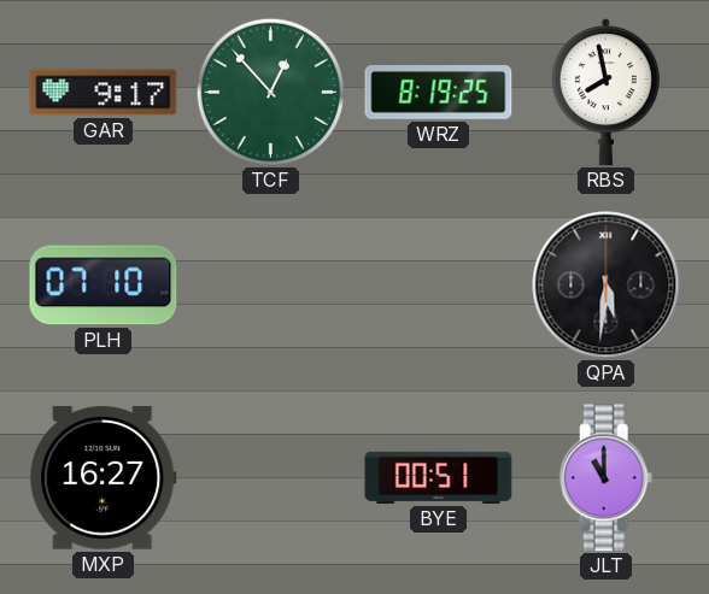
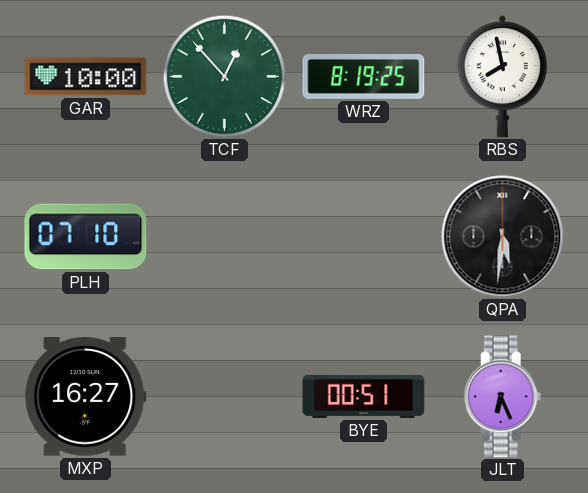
GAR: 9:17 -> 10:00 (86, 77)
JLT: 11:00 -> 6:26 (503, 397)
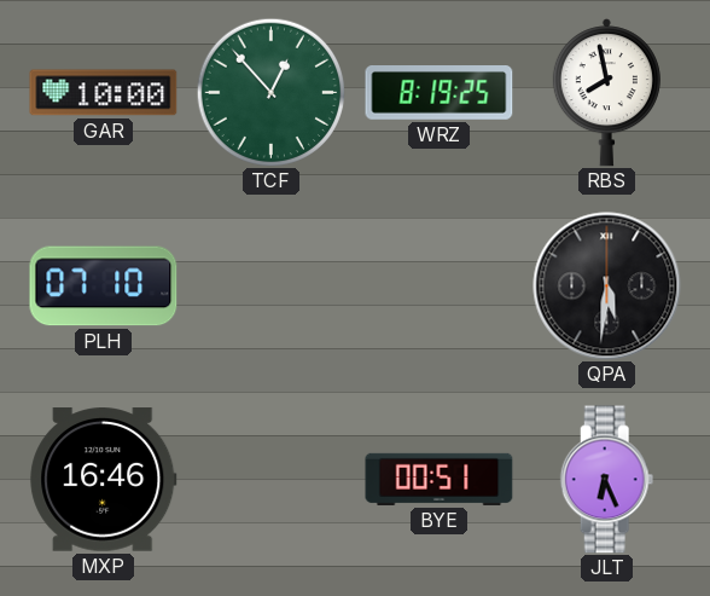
MXP: 16:27 -> 16:46 (104, 480)
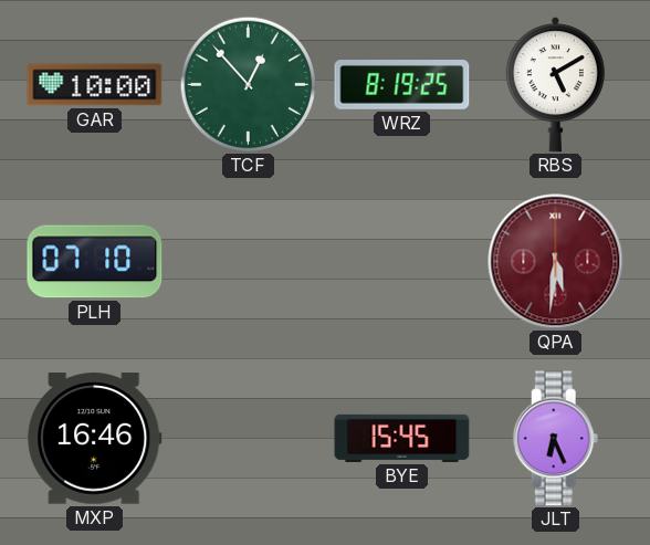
RBS: 7:58 -> 5:10 (555, 85)
QPA dial: black -> burgundy (556, 262)
BYE: 00:51 -> 15:45 (402, 438)
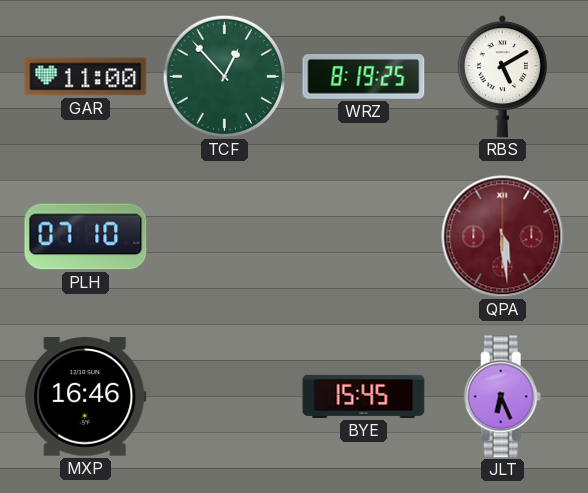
GAR: 10:00 -> 11:00 (86, 77)
QPA: 5:31 -> 5:29 (503, 237)
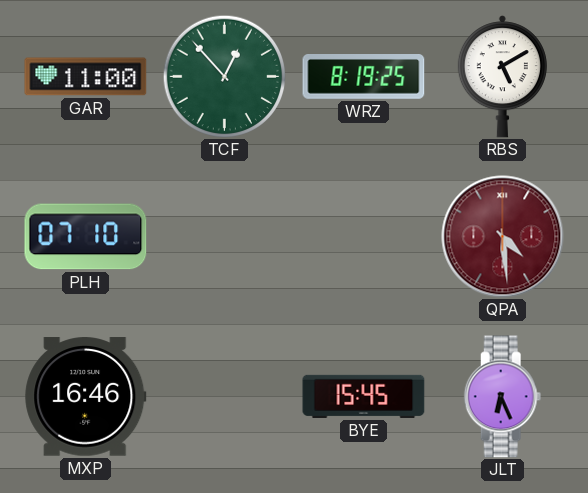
QPA: 5:29 -> 4:29 (503, 237)
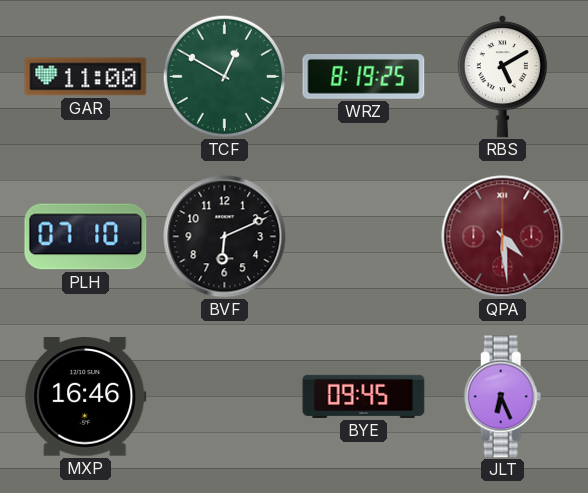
TCF: 12:53 -> 12:50 (224, 76)
BVF: none -> 6:11 (225, 237)
BYE: 15:45 -> 09:45 (364, 396)
